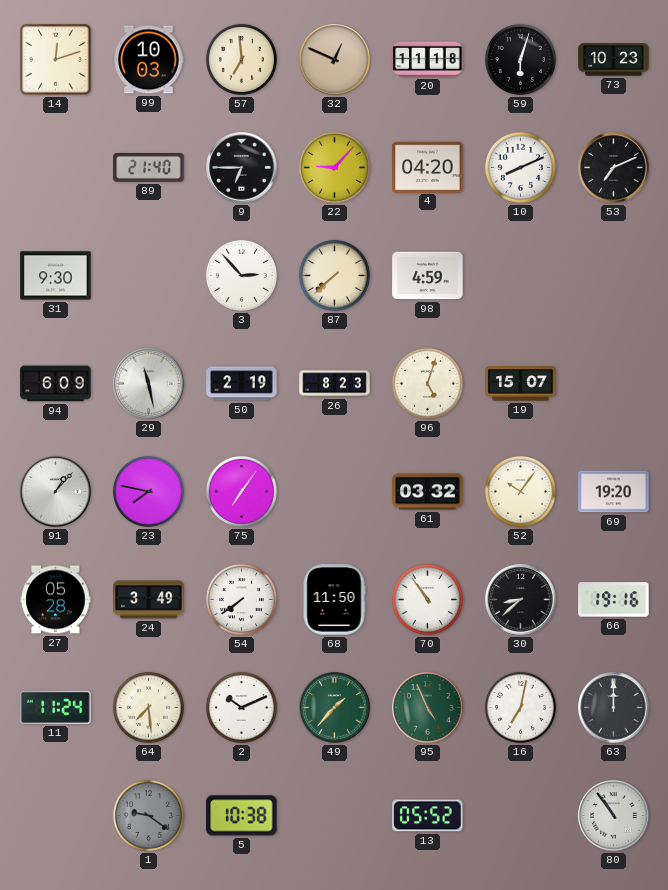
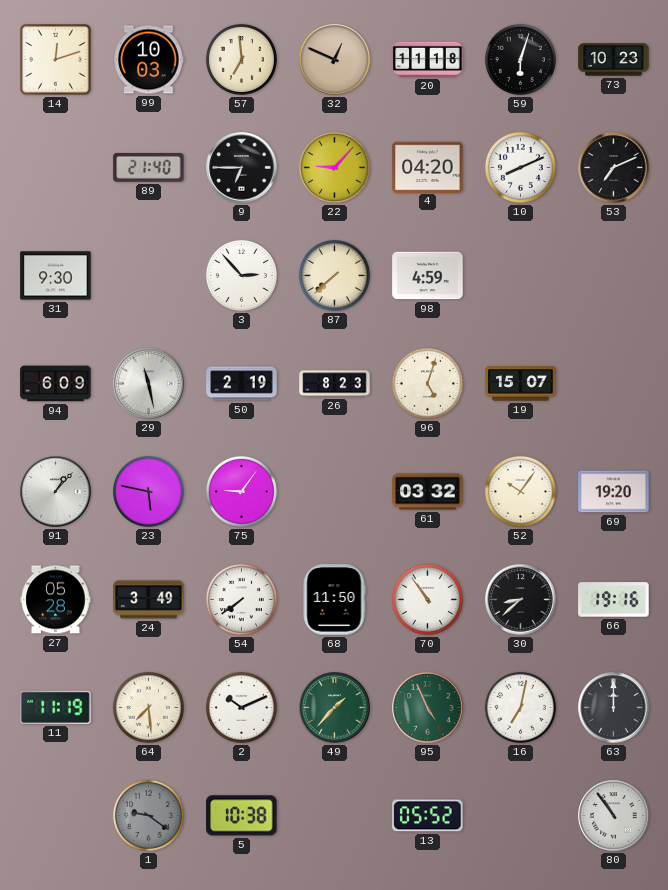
23: 7:47 -> 5:47 (148, 491)
75: 7:06 -> 9:06 (241, 491)
11: 11:24 -> 11:19 (56, 707)
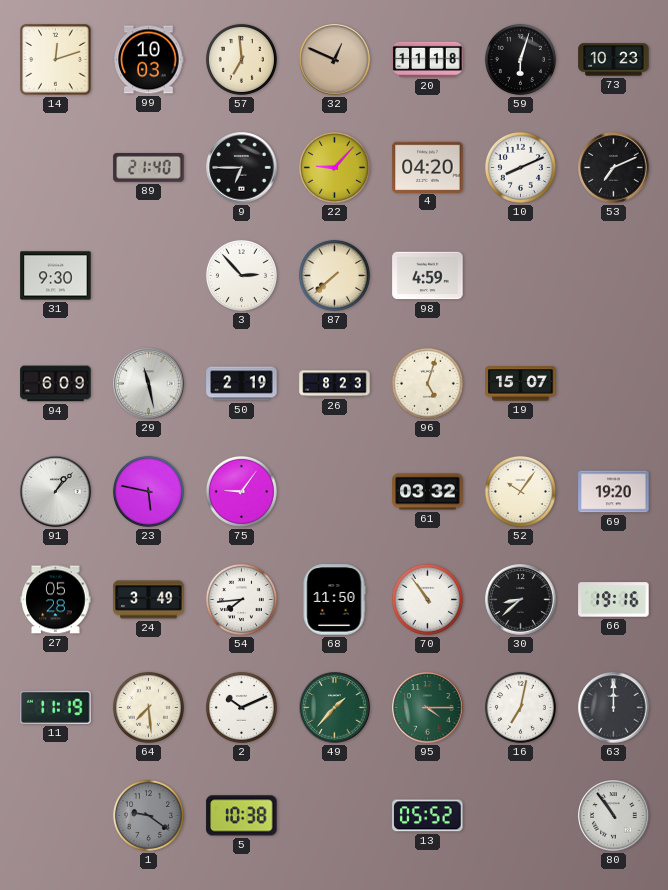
54: 7:39 -> 7:44 (241, 599)
95: 4:56 -> 4:15 (428, 708)
